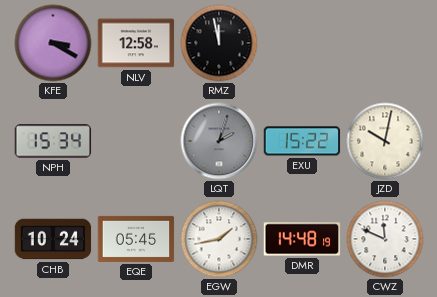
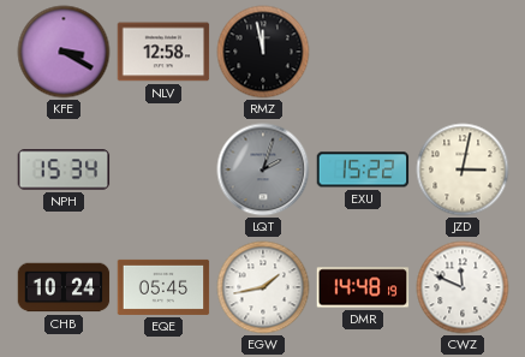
JZD: 10:02 -> 3:02 (463, 169)
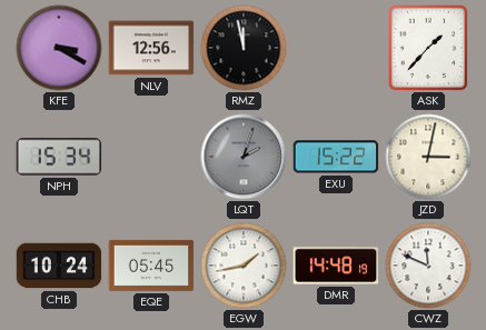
NLV: 12:58 -> 12:56 (151, 48)
ASK: none -> 1:37 (428, 48)
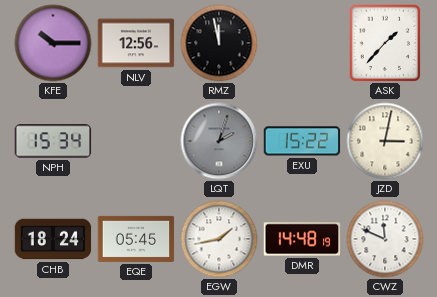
KFE: 3:20 -> 10:15 (53, 43)
CHB: 10:24 -> 18:24 (53, 239)
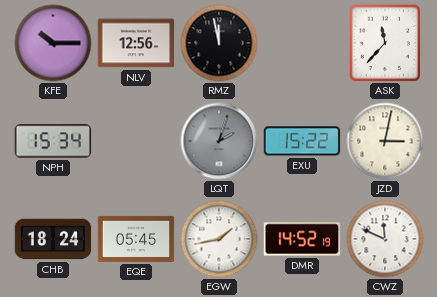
ASK: 1:37 -> 11:37 (385, 43)
DMR: 14:48 -> 14:52 (302, 239)
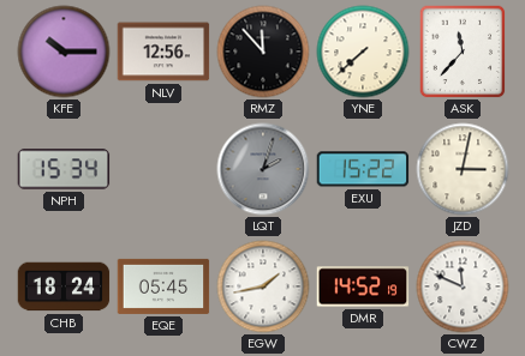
RMZ: 11:58 -> 11:53 (263, 52)
YNE: none -> 7:38 (363, 52)
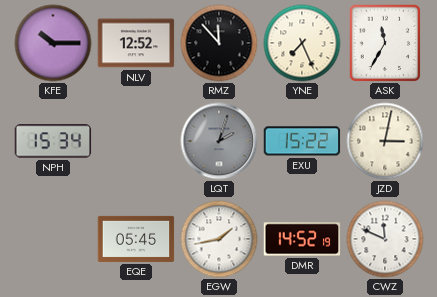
NLV: 12:56 -> 12:52 (136, 43)
YNE: 7:38 -> 7:26 (302, 43)
ASK: 11:37 -> 11:35 (385, 43)
CHB: 18:24 -> none (64, 286)
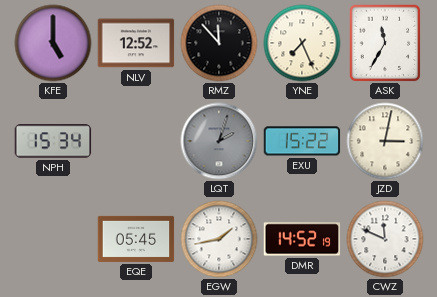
KFE: 10:15 -> 5:00 (53, 43)
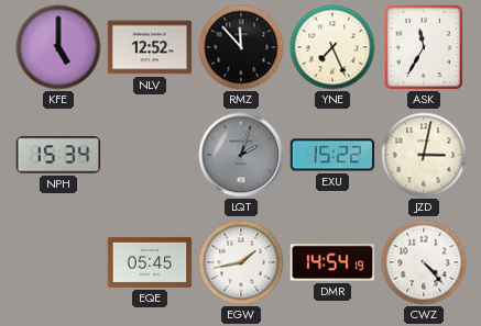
DMR: 14:52 -> 14:54 (332, 262)
CWZ: 11:49 -> 4:23 (424, 262)
